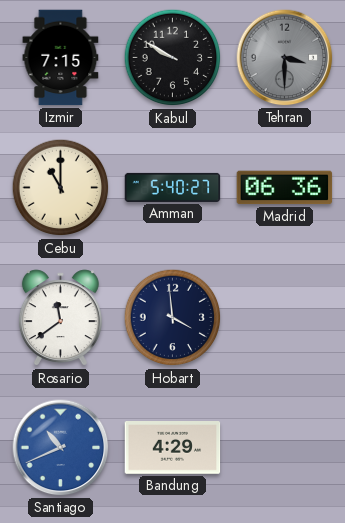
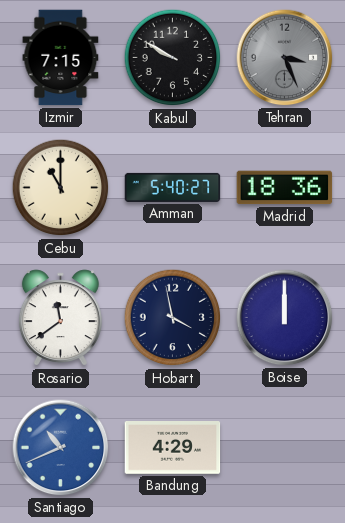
Tehran: 3:30 -> 3:26 (285, 58)
Madrid: 06:36 -> 18:36 (285, 188)
Hobart: 3:59 -> 3:58 (173, 318)
Boise: none -> 12:00 (285, 318)
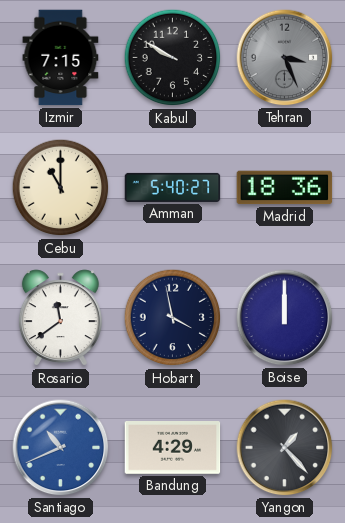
Yangon: none -> 1:23 (285, 448)
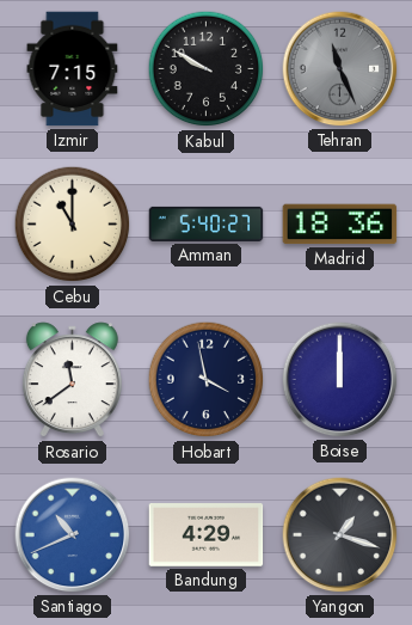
Tehran: 3:26 -> 11:26 (340, 69)
Yangon: 1:23 -> 1:18 (340, 535)
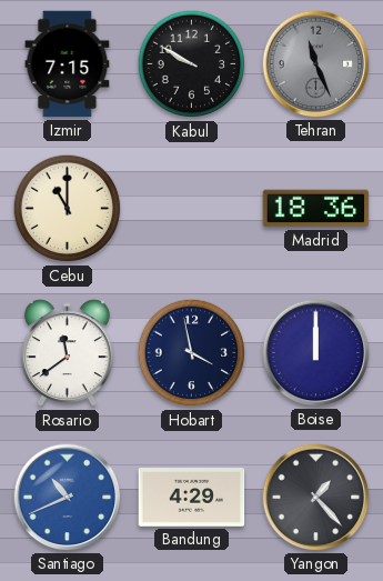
Amman: 5:40 -> none (207, 223)
Yangon: 1:18 -> 1:23 (316, 498)
